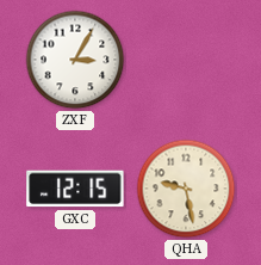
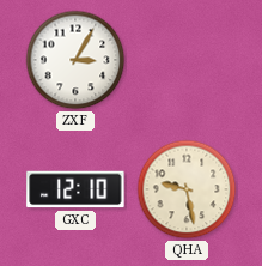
GXC: 12:15 -> 12:10 (75, 189)
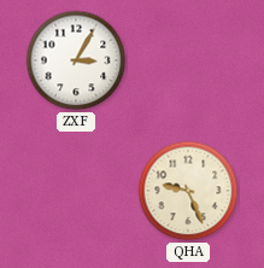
GXC: 12:10 -> none (75, 189)
QHA: 9:28 -> 9:26 (188, 191)
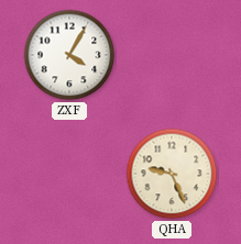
ZXF: 3:05 -> 4:05 (69, 55)
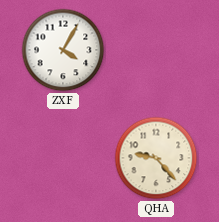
QHA: 9:26 -> 9:23 (156, 158)
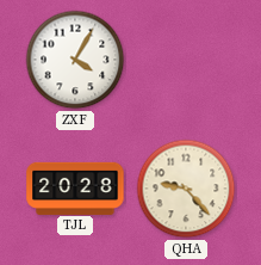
TJL: none -> 20:28 (75, 187)
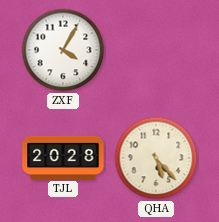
QHA: 9:23 -> 5:23 (156, 158)
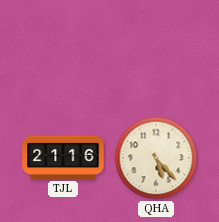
ZXF: 4:05 -> none (63, 50)
TJL: 20:28 -> 21:16 (63, 157)
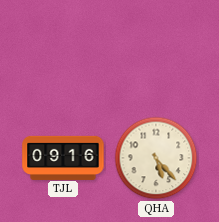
TJL: 21:16 -> 09:16 (63, 157)
